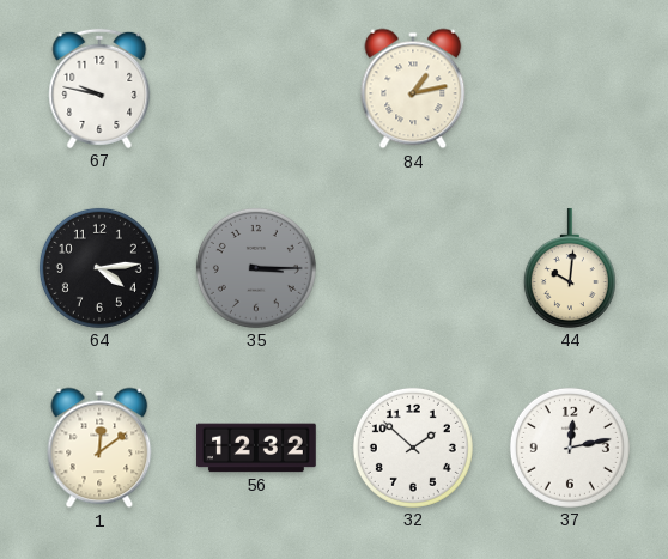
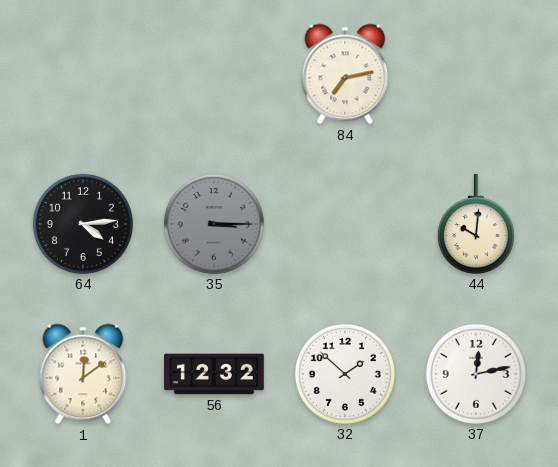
67: 9:47 -> none (99, 89)
84: 1:13 -> 7:13 (345, 74)
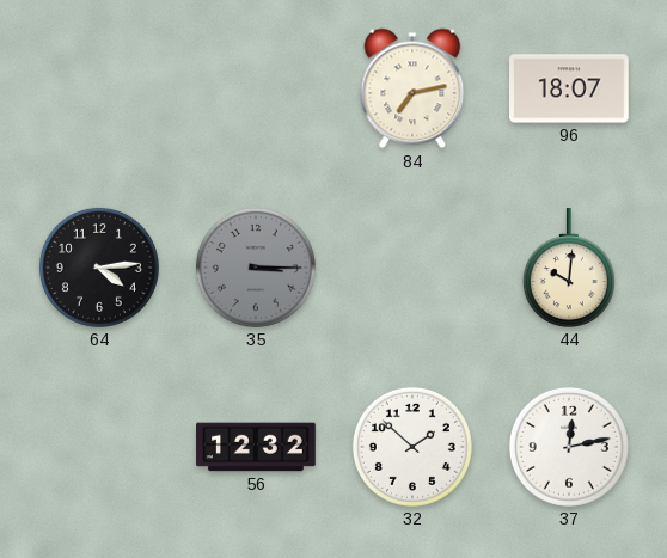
96: none -> 18:07 (570, 88)
1: 12:09 -> none (83, 374)
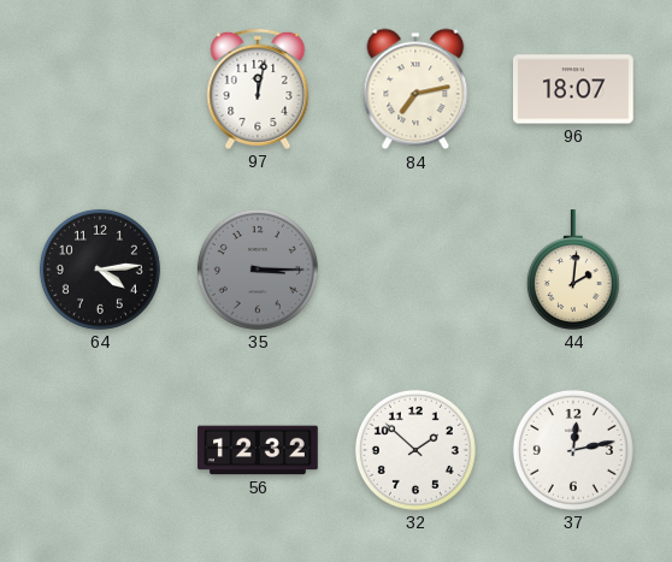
97: none -> 12:02 (258, 89)
44: 10:01 -> 2:01 (573, 270)
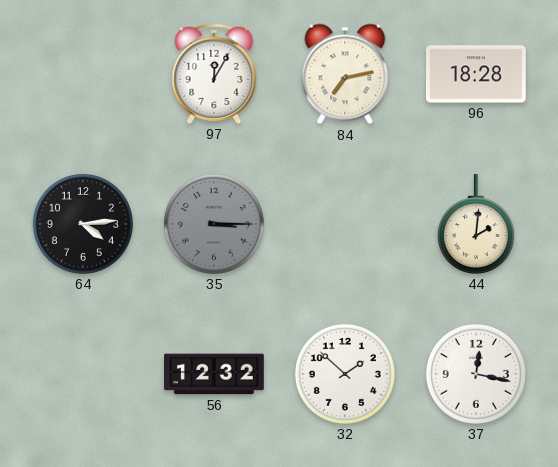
97: 12:02 -> 12:05 (214, 74)
96: 18:07 -> 18:28 (477, 74)
37: 12:13 -> 12:17 (476, 374)
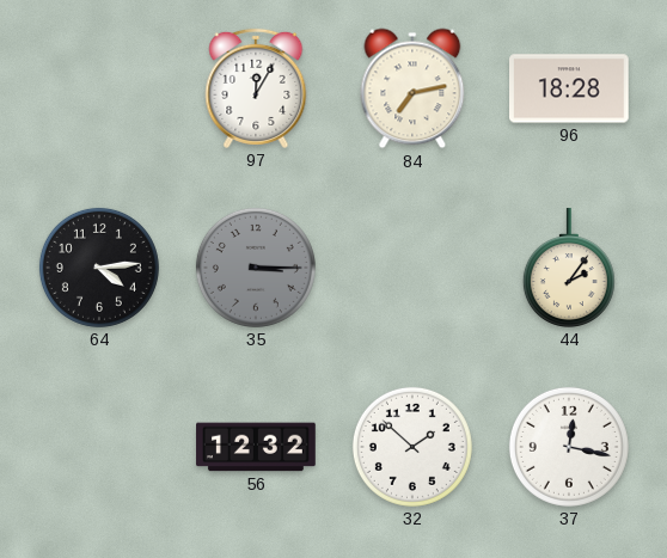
44: 2:01 -> 2:06 (569, 268)
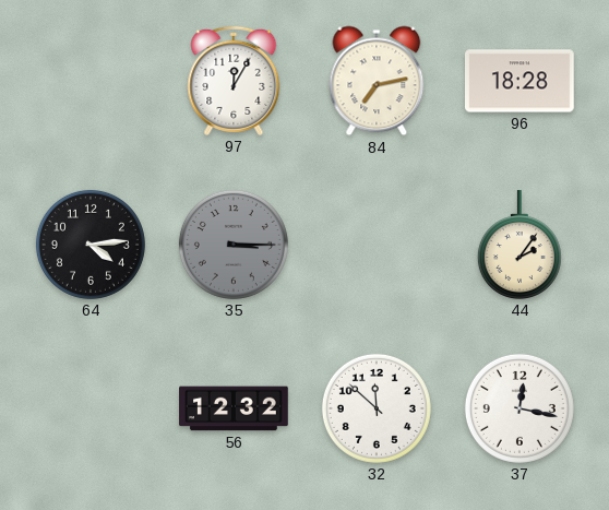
32: 1:52 -> 11:52 (377, 408)
